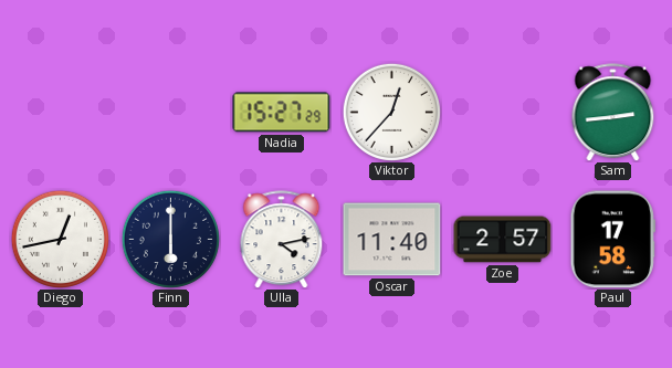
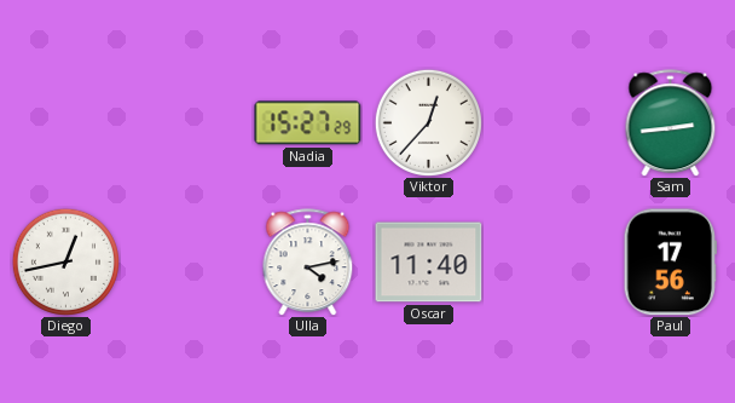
Finn: 6:00 -> none (170, 239)
Zoe: 2:57 -> none (503, 240)
Paul: 17:58 -> 17:56 (670, 263)
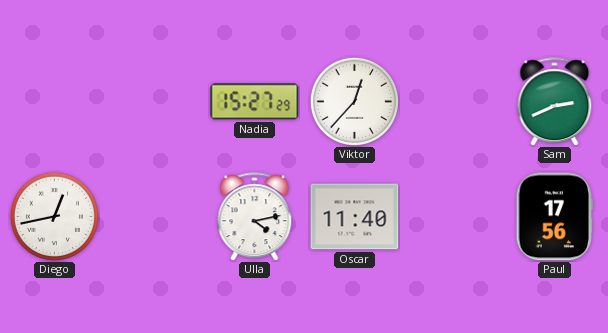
Sam: 2:44 -> 2:41 (555, 102)
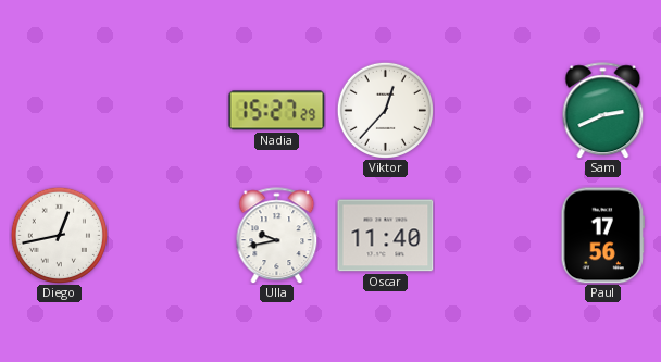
Ulla: 4:13 -> 9:43 (277, 236)
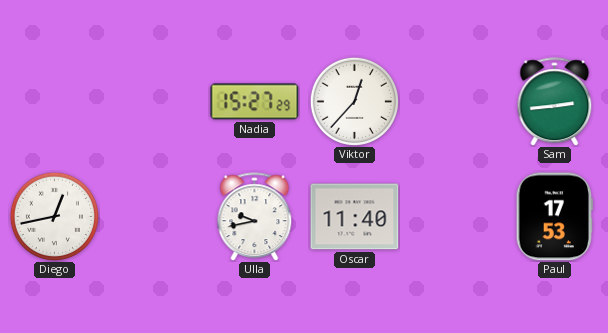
Sam: 2:41 -> 2:44 (555, 102)
Paul: 17:56 -> 17:53 (554, 217)
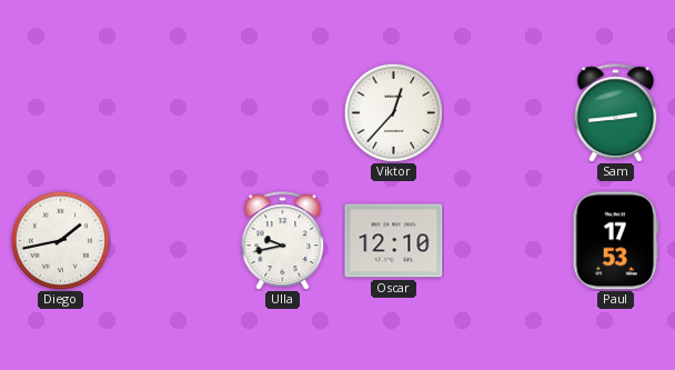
Nadia: 15:27 -> none (255, 102)
Diego: 12:43 -> 1:43 (60, 240)
Oscar: 11:40 -> 12:10 (394, 241)
